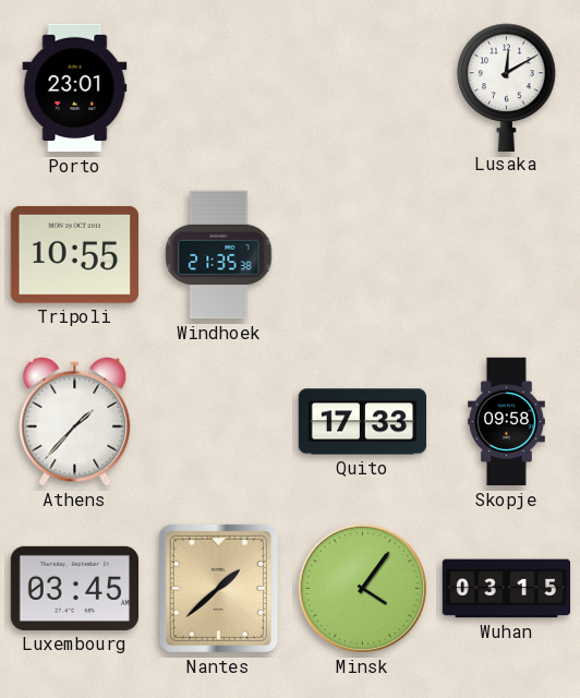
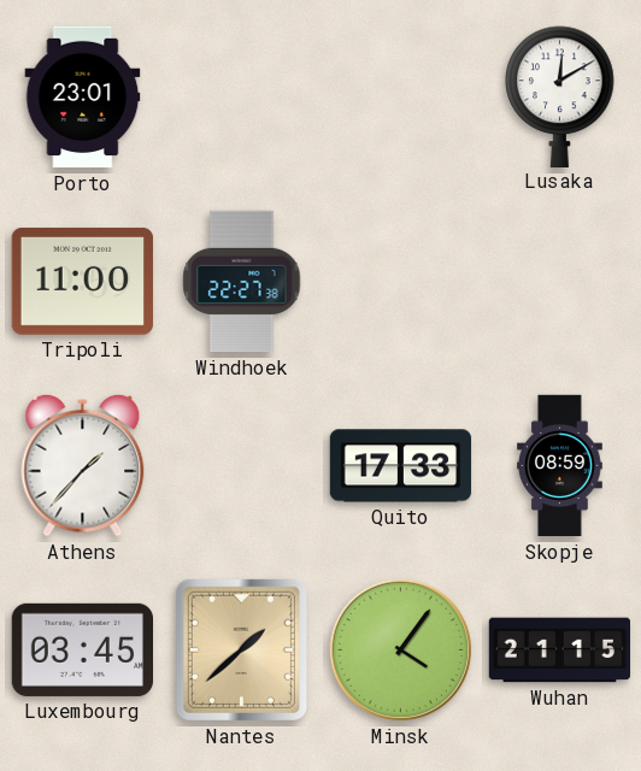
Tripoli: 10:55 -> 11:00 (82, 281)
Windhoek: 21:35 -> 22:27 (242, 282)
Skopje: 09:58 -> 08:59 (560, 466)
Wuhan: 03:15 -> 21:15 (560, 651)
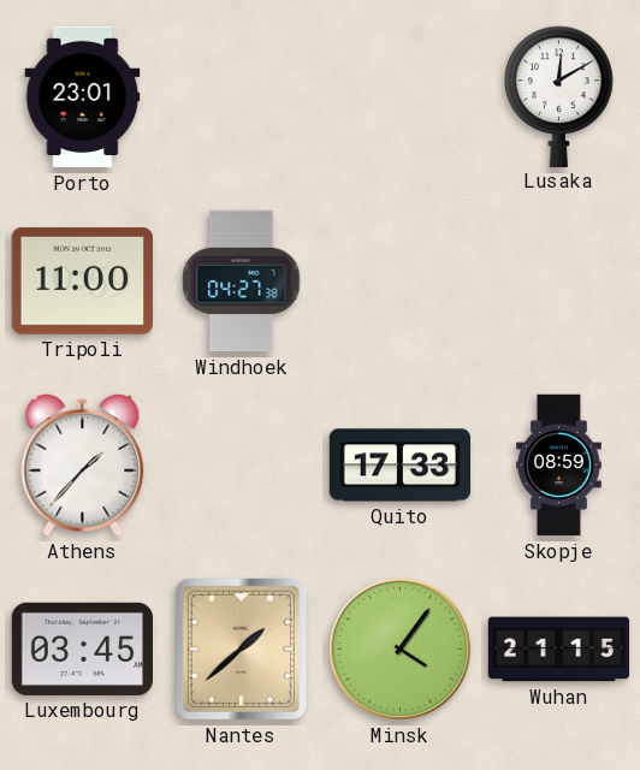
Windhoek: 22:27 -> 04:27 (242, 282)
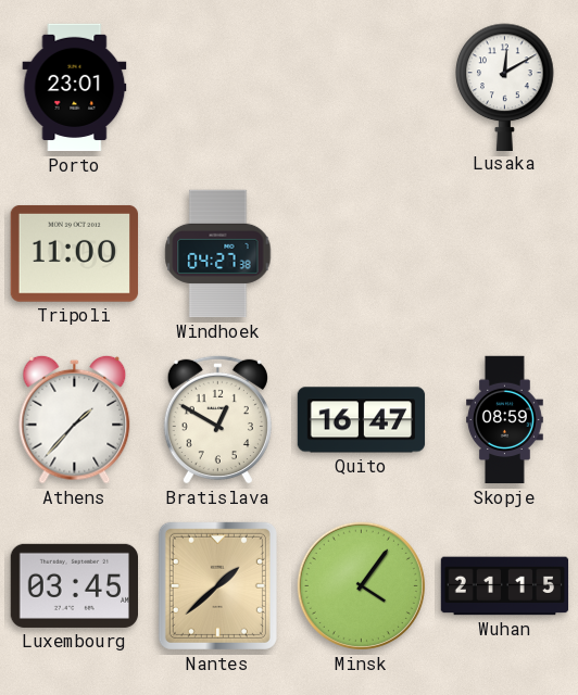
Bratislava: none -> 12:50 (217, 419)
Quito: 17:33 -> 16:47 (362, 420)
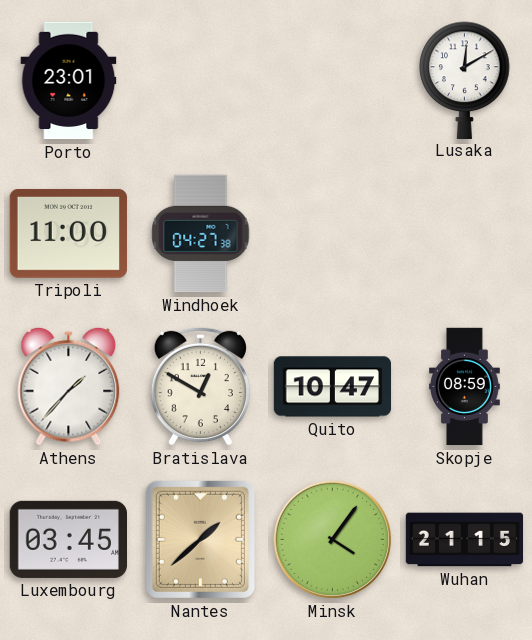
Quito: 16:47 -> 10:47 (333, 387)
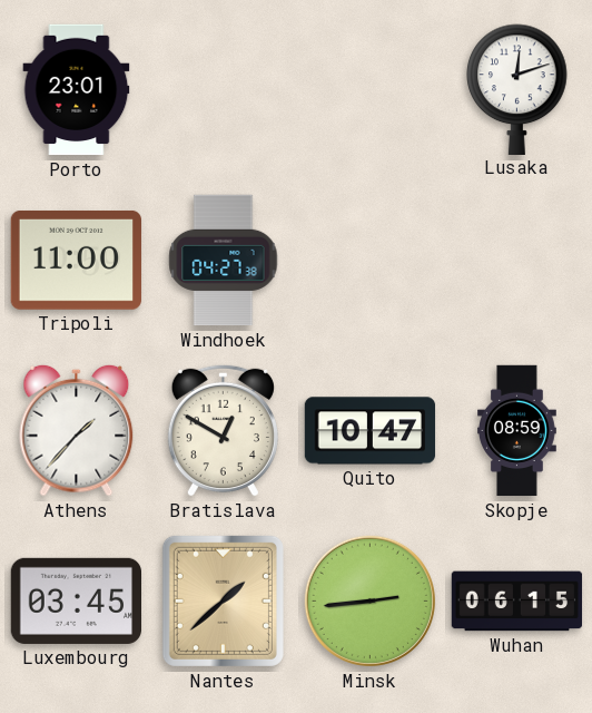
Lusaka: 12:10 -> 12:12 (517, 89)
Minsk: 4:06 -> 2:44 (369, 600)
Wuhan: 21:15 -> 06:15 (517, 602)
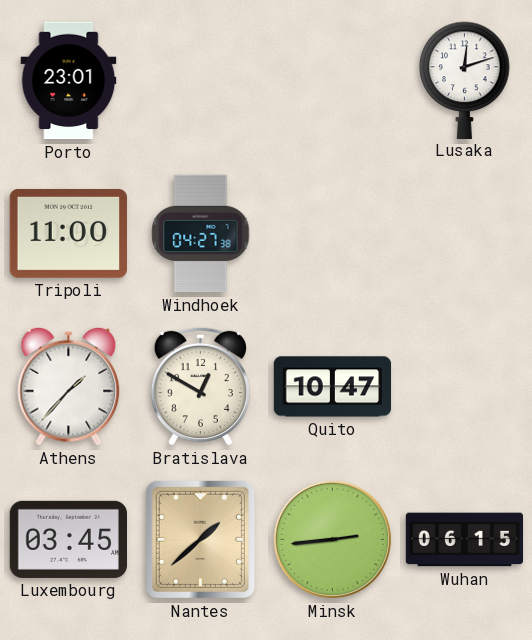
Skopje: 08:59 -> none (517, 431)
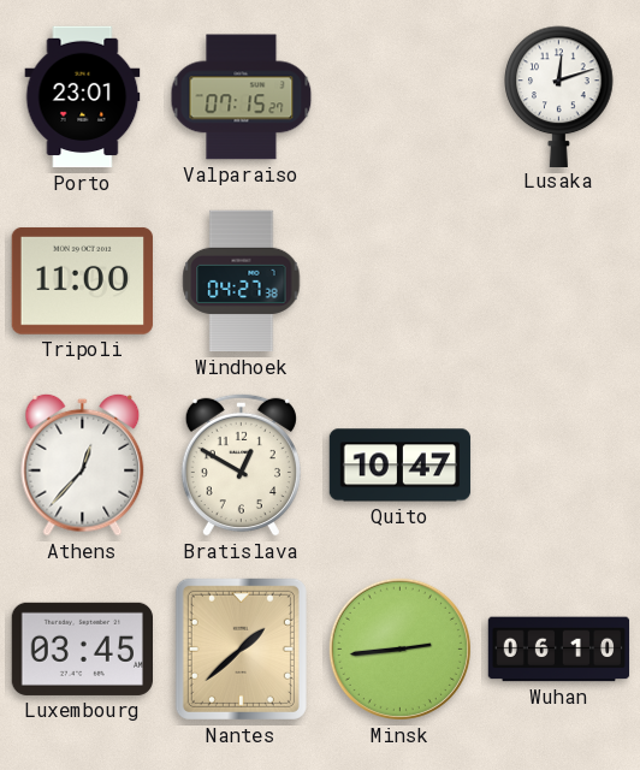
Valparaiso: none -> 07:15 (242, 97)
Athens: 1:37 -> 12:37 (83, 464)
Wuhan: 06:15 -> 06:10 (559, 650)
